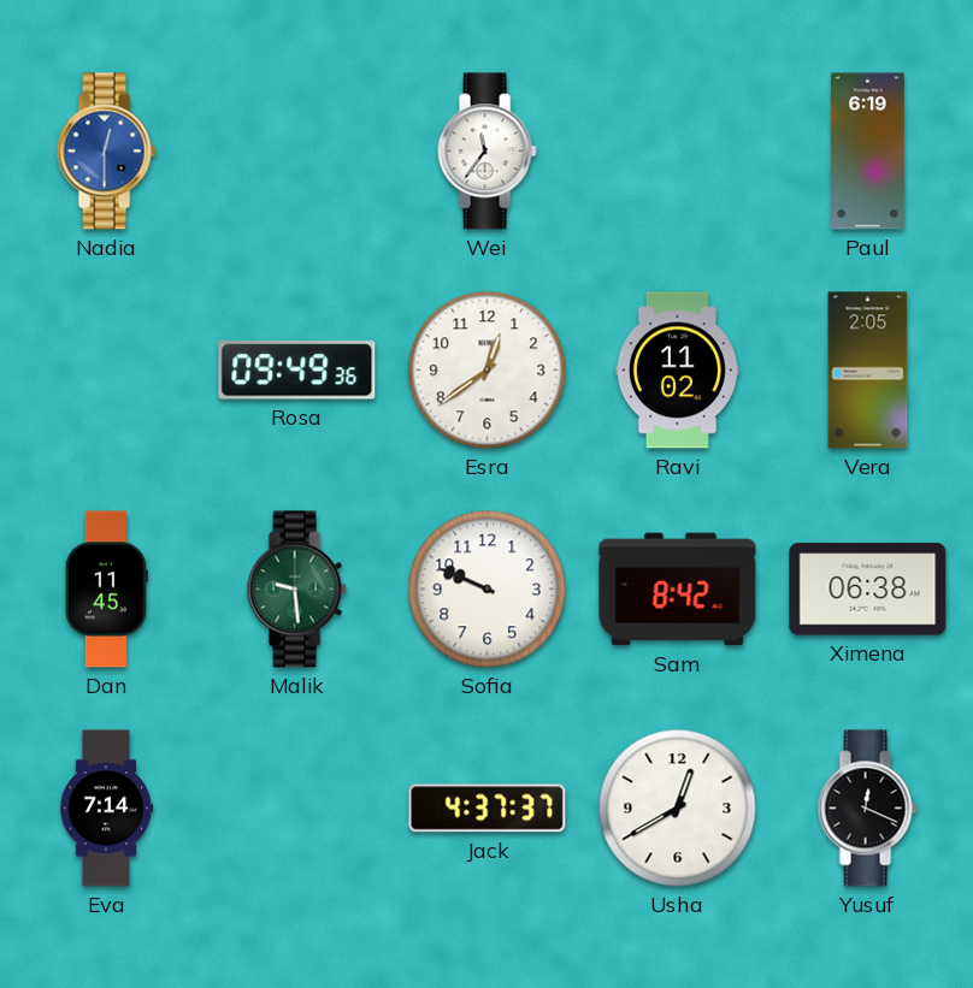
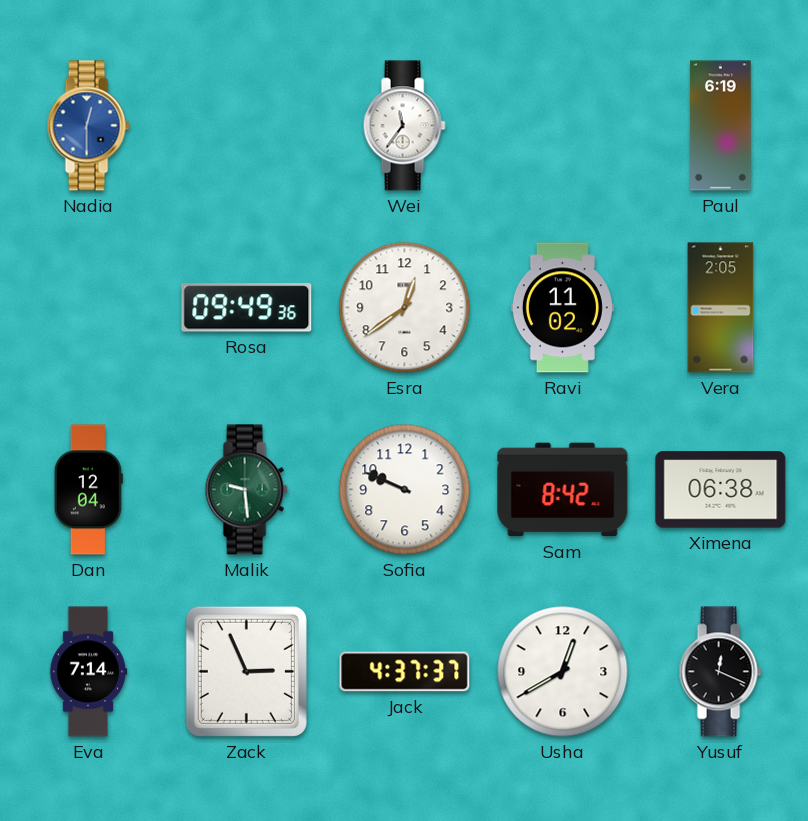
Dan: 11:45 -> 12:04 (88, 490)
Zack: none -> 2:56 (246, 671)
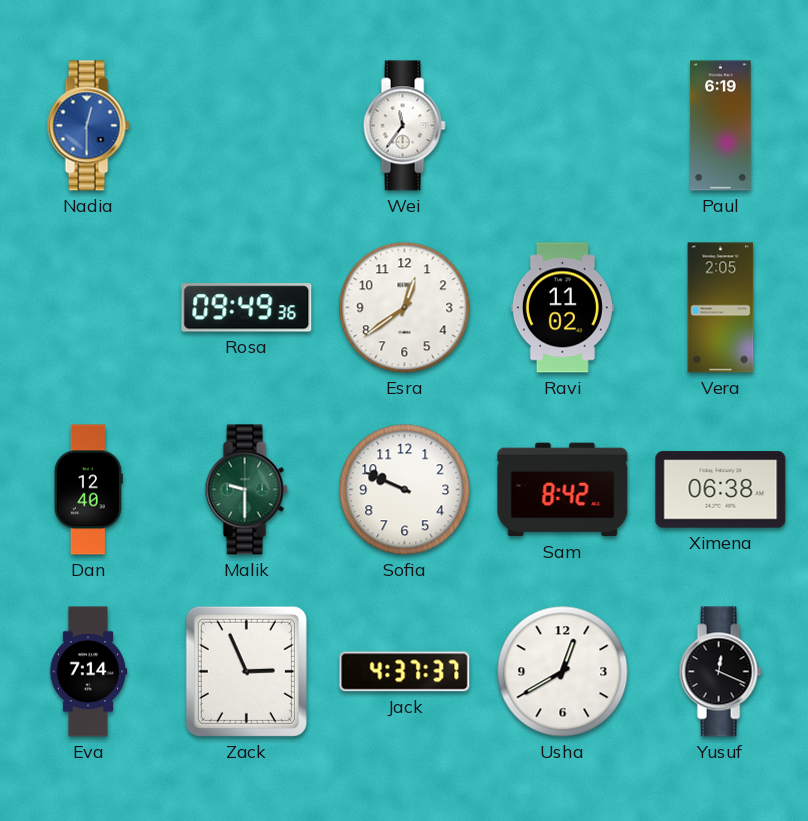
Dan: 12:04 -> 12:40 (88, 490)
Malik: 9:29 -> 9:30 (246, 490)
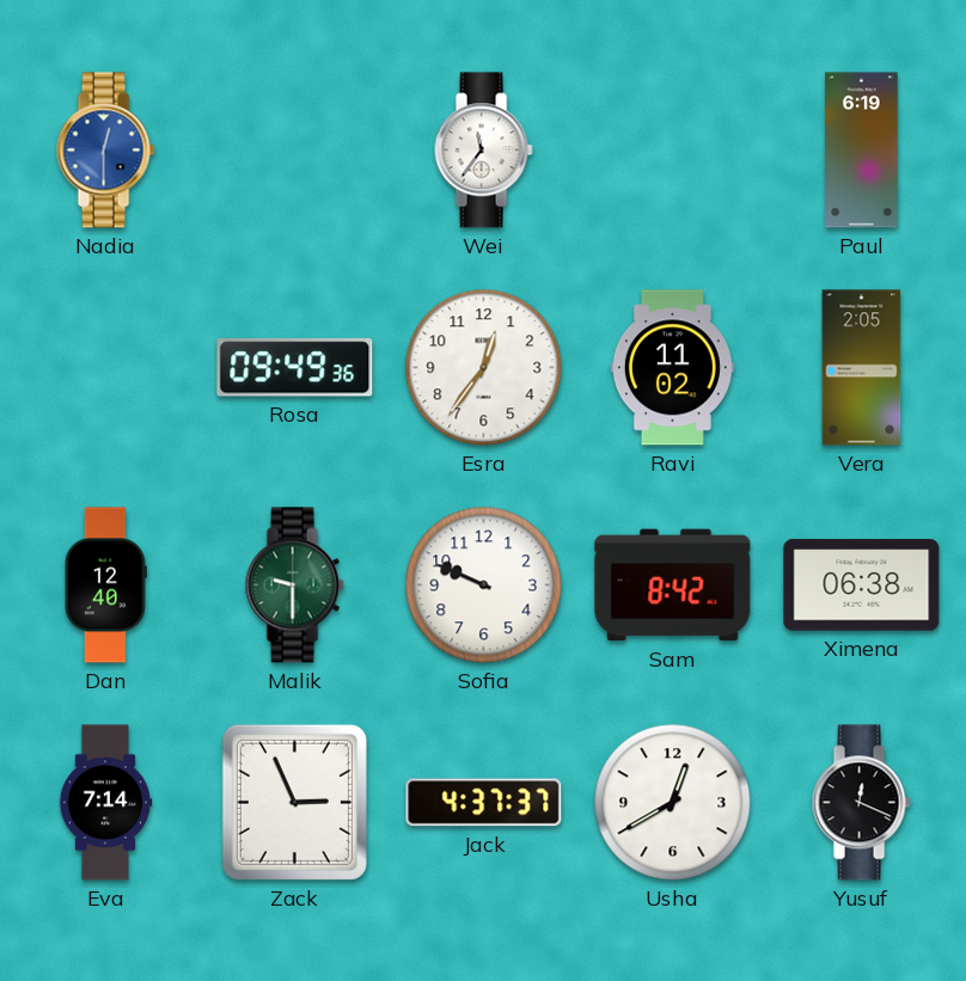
Esra: 12:39 -> 12:36 (484, 368)
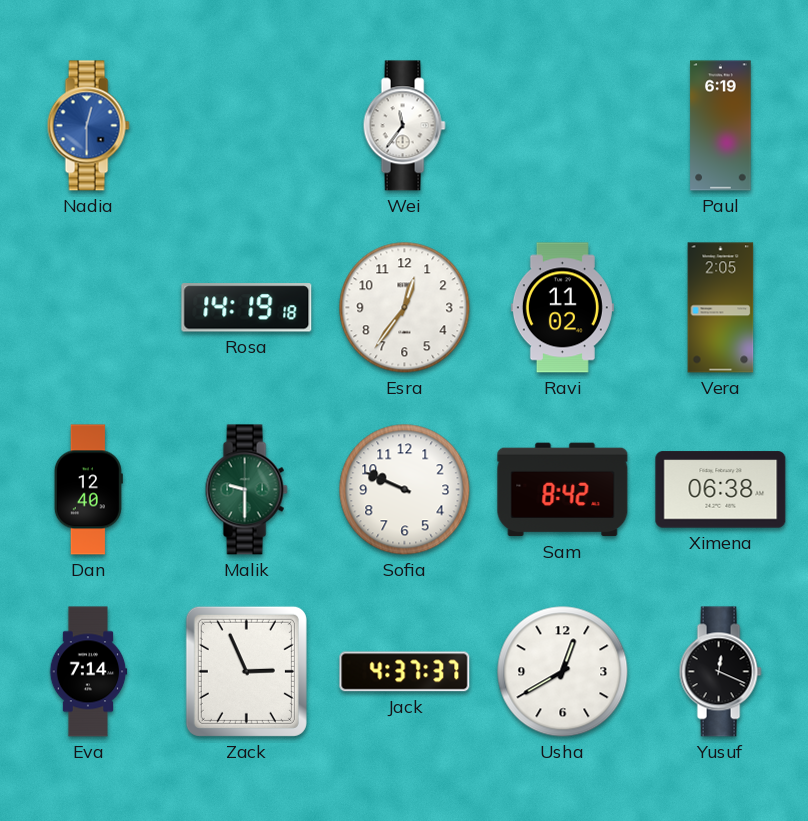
Rosa: 09:49 -> 14:19 (247, 308)
